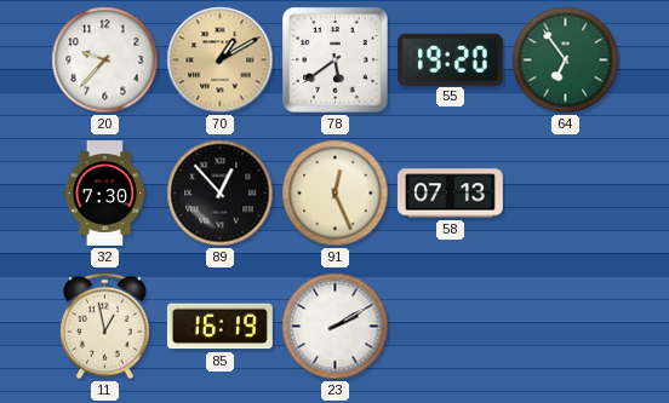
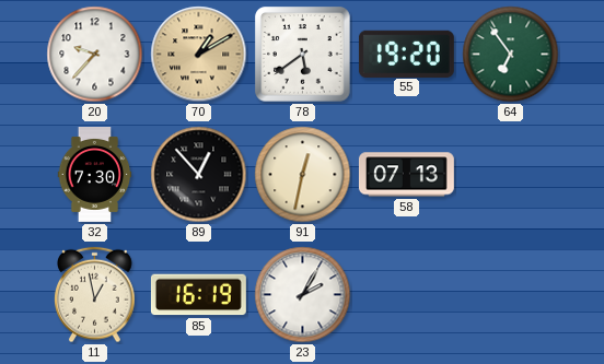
91: 12:26 -> 12:32 (303, 175)
23: 2:10 -> 2:05 (303, 295)
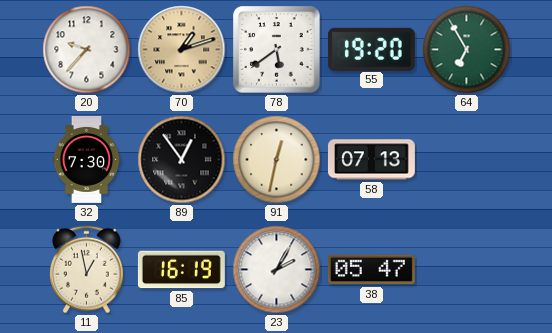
70: 1:10 -> 1:12 (182, 50)
64: 6:54 -> 6:55 (467, 50)
89: 12:53 -> 12:54 (182, 160)
38: none -> 05:47 (371, 270)
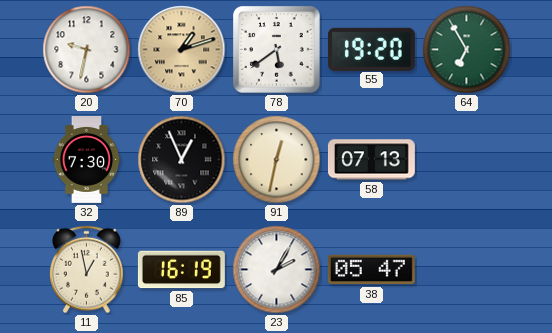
20: 9:37 -> 9:32 (87, 50)
89: 12:54 -> 12:56 (182, 160)
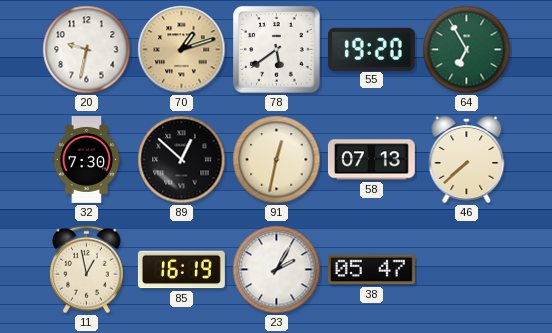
89: 12:56 -> 12:52 (182, 160)
46: none -> 7:38 (467, 159)
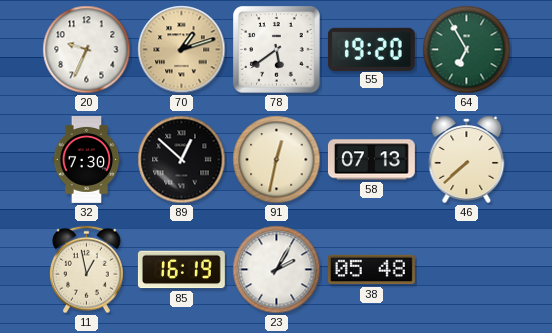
20: 9:32 -> 9:34 (87, 50)
38: 05:47 -> 05:48 (371, 270)
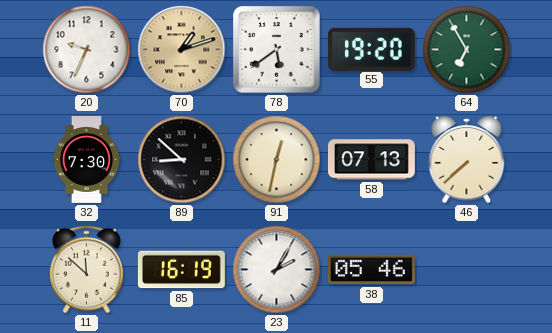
89: 12:52 -> 8:52 (182, 160)
11: 12:58 -> 11:52 (87, 270)
38: 05:48 -> 05:46 (371, 270)
